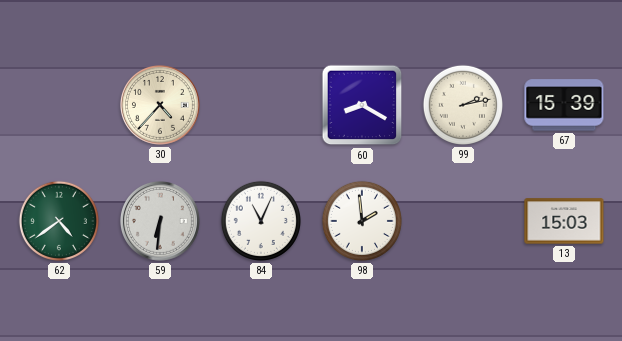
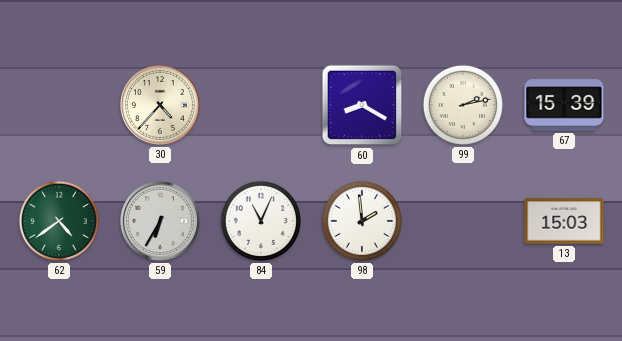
59: 6:31 -> 6:35 (160, 221)
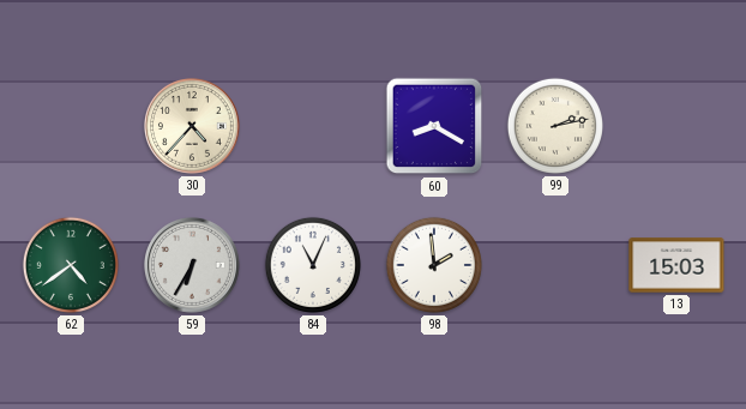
67: 15:39 -> none (564, 105)
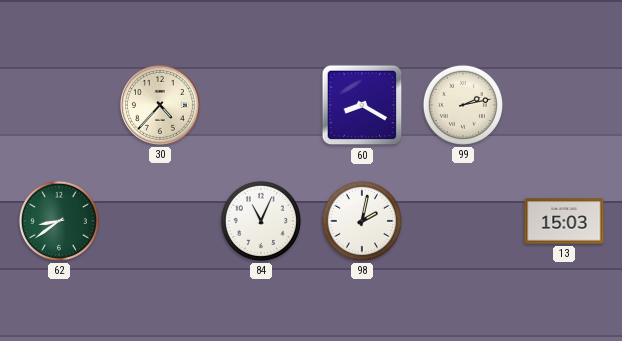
62: 4:39 -> 8:39 (59, 221)
59: 6:35 -> none (192, 265)
98: 1:59 -> 2:02 (362, 221)
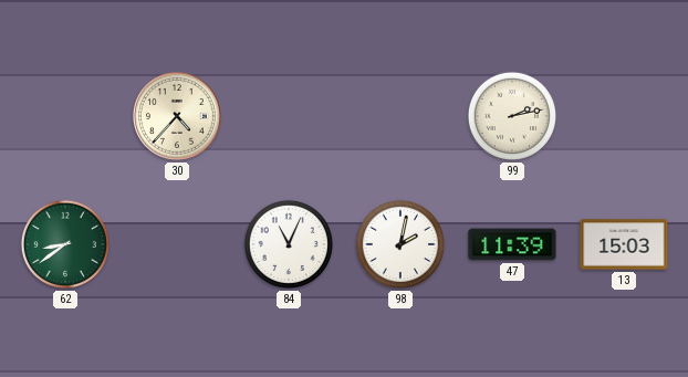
60: 8:20 -> none (362, 105)
47: none -> 11:39 (512, 244)
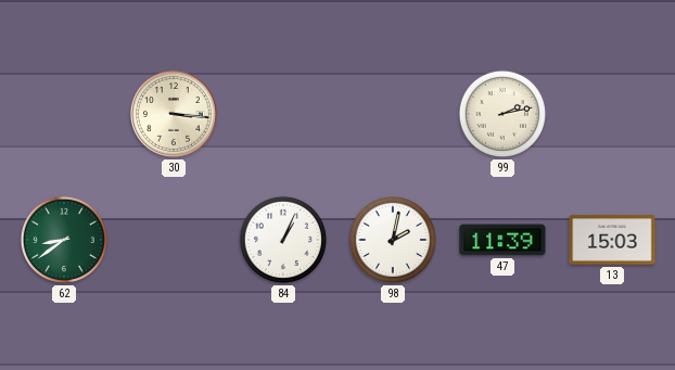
30: 4:37 -> 3:16 (174, 114)
84: 11:04 -> 1:04 (283, 240)
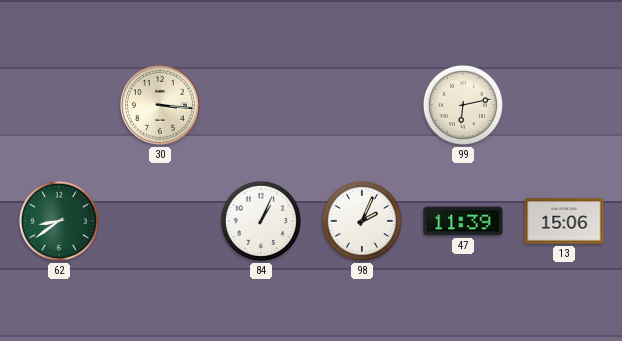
99: 2:13 -> 6:13 (463, 105)
98: 2:02 -> 2:04 (362, 221)
13: 15:03 -> 15:06 (564, 221)
